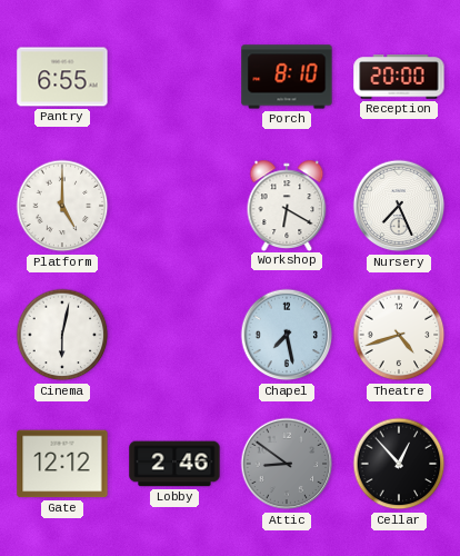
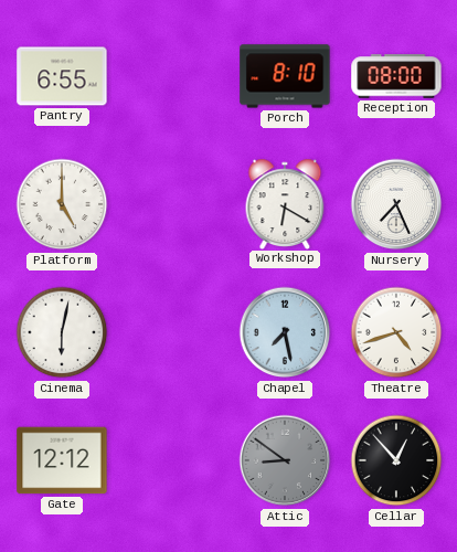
Reception: 20:00 -> 08:00 (396, 76)
Lobby: 2:46 -> none (174, 464)
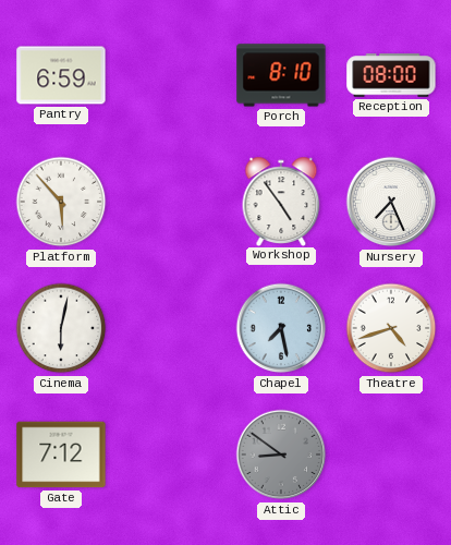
Pantry: 6:55 -> 6:59 (61, 75)
Platform: 5:00 -> 5:53 (61, 202)
Workshop: 6:20 -> 4:54 (281, 201)
Gate: 12:12 -> 7:12 (61, 455)
Cellar: 12:53 -> none (396, 460)
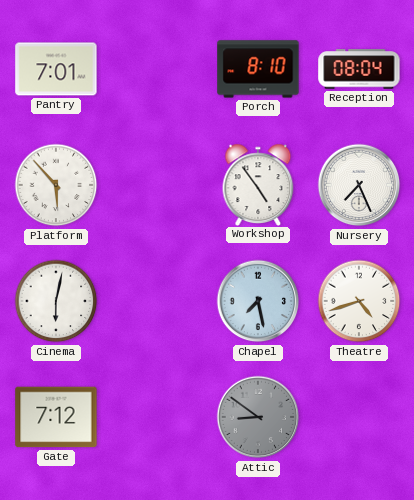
Pantry: 6:59 -> 7:01 (56, 69)
Reception: 08:00 -> 08:04 (359, 69)
